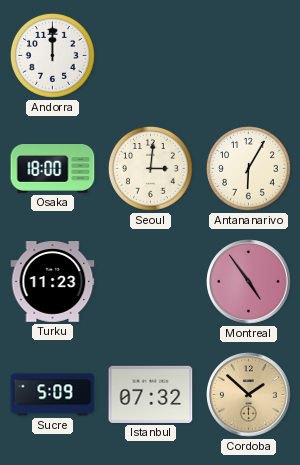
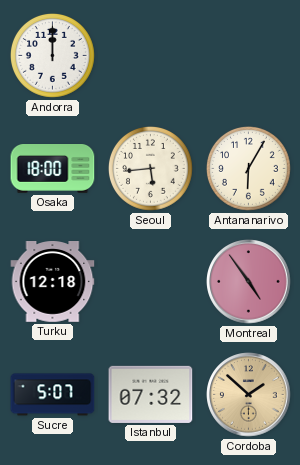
Seoul: 3:01 -> 5:44 (151, 169)
Turku: 11:23 -> 12:18 (53, 282)
Sucre: 5:09 -> 5:07 (53, 395)
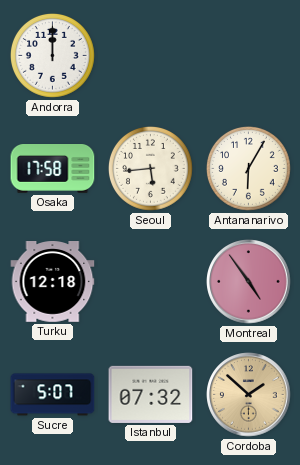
Osaka: 18:00 -> 17:58 (53, 169)
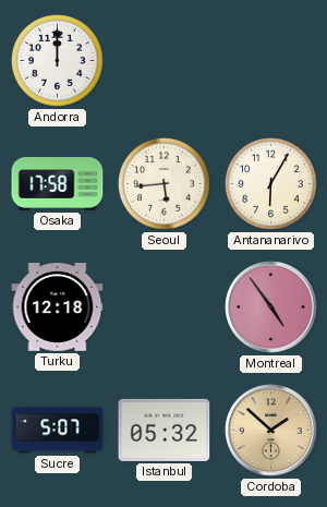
Istanbul: 07:32 -> 05:32 (165, 430)
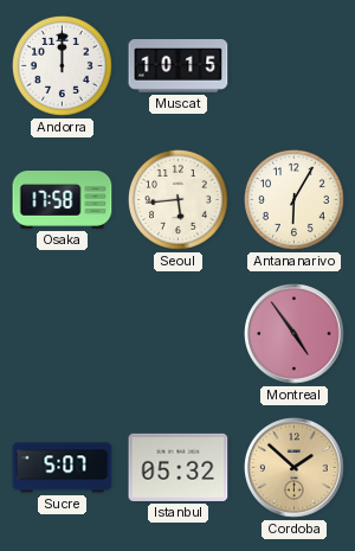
Muscat: none -> 10:15 (179, 66)
Turku: 12:18 -> none (58, 307)
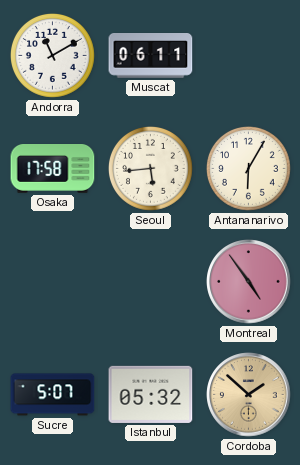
Andorra: 12:00 -> 11:10 (53, 56)
Muscat: 10:15 -> 06:11 (151, 56)
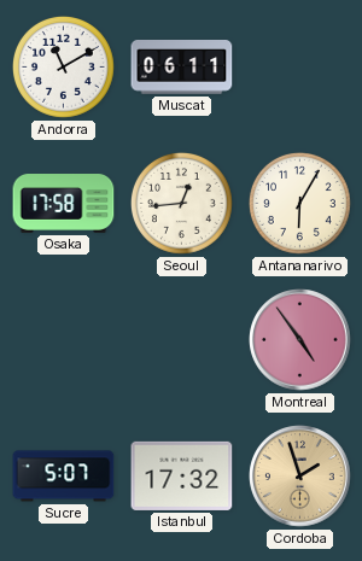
Seoul: 5:44 -> 12:44 (182, 204)
Istanbul: 05:32 -> 17:32 (182, 475)
Cordoba: 1:52 -> 1:57 (300, 477)
